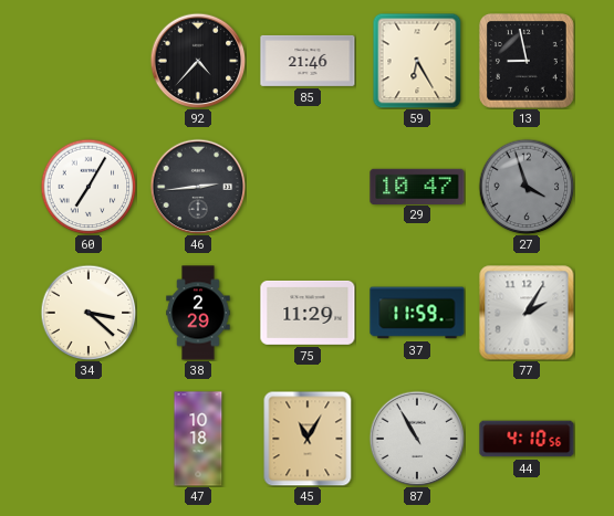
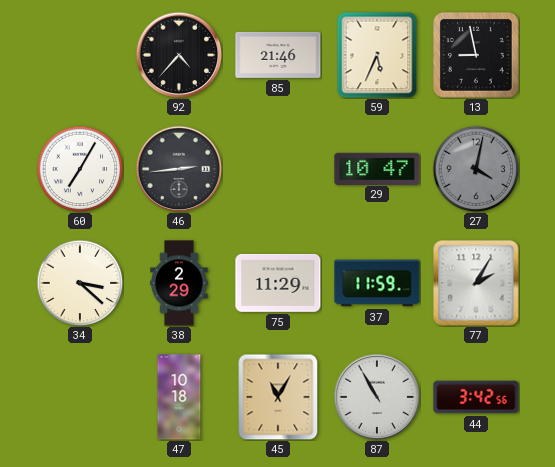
59: 6:25 -> 5:34 (377, 55)
27: 3:57 -> 4:02 (476, 169)
44: 4:10 -> 3:42 (476, 397)
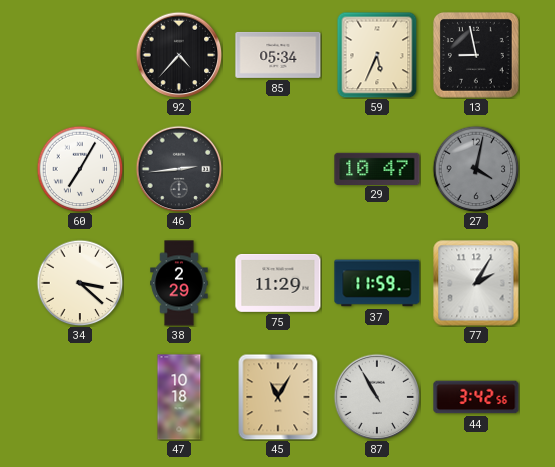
85: 21:46 -> 05:34 (278, 55)
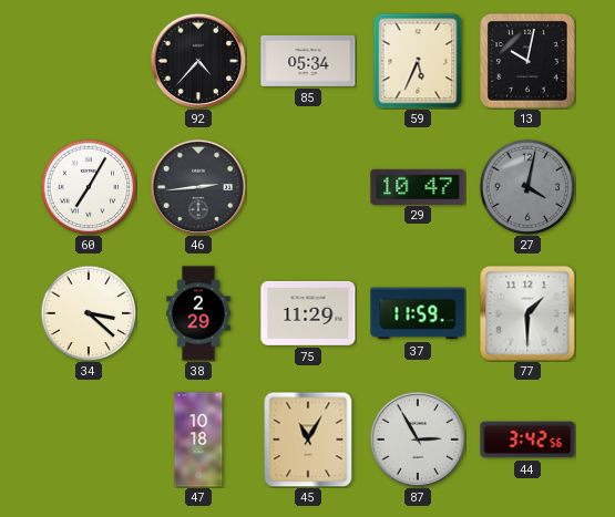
13: 8:58 -> 10:02 (527, 61)
77: 2:05 -> 1:30 (527, 313)
87: 10:55 -> 2:55 (418, 440)
